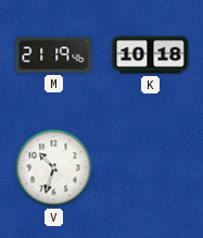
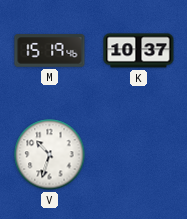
M: 21:19 -> 15:19 (50, 51)
K: 10:18 -> 10:37 (139, 51)
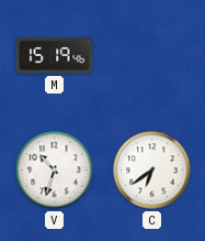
K: 10:37 -> none (139, 51)
C: none -> 6:39 (152, 171)
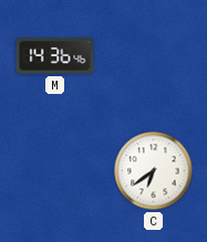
M: 15:19 -> 14:36 (55, 56)
V: 10:33 -> none (55, 171)
